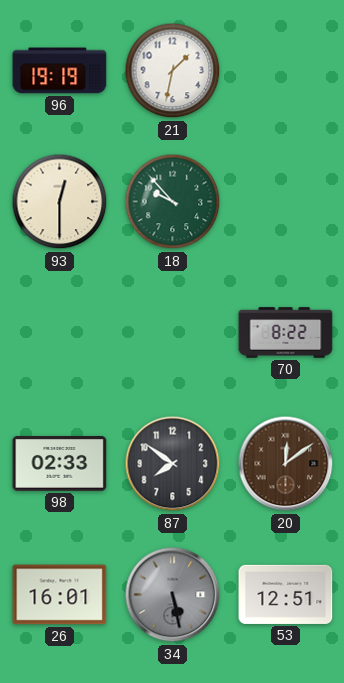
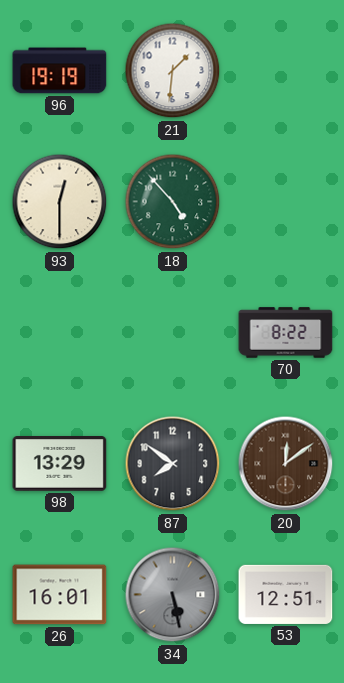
21: 1:32 -> 1:31 (173, 71)
18: 9:53 -> 4:53 (173, 202)
98: 02:33 -> 13:29 (60, 464)
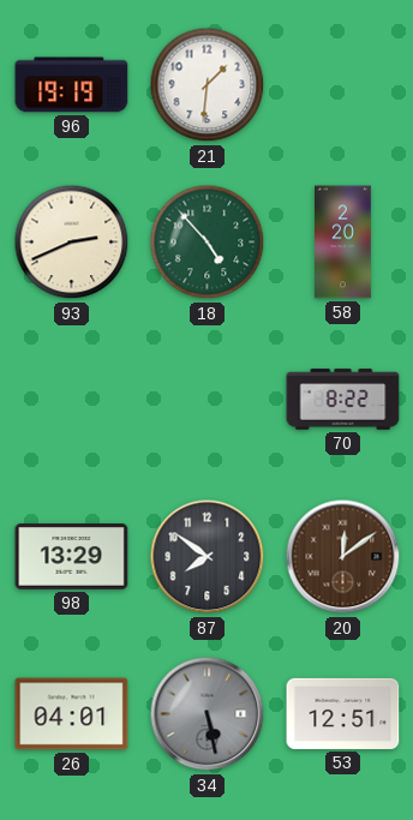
93: 12:30 -> 2:41 (72, 243)
58: none -> 2:20 (343, 243)
26: 16:01 -> 04:01 (72, 714)
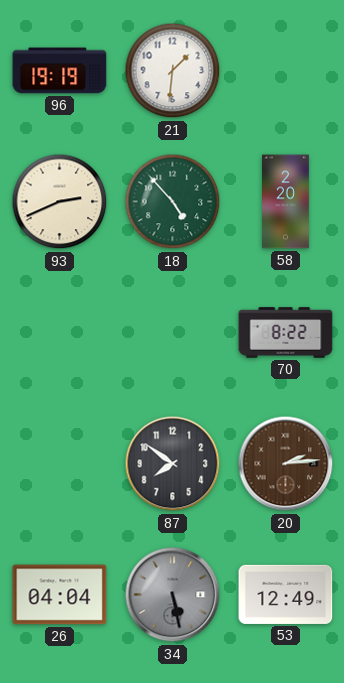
98: 13:29 -> none (72, 557)
20: 12:09 -> 2:14 (286, 464)
26: 04:01 -> 04:04 (60, 595)
53: 12:51 -> 12:49 (286, 594)
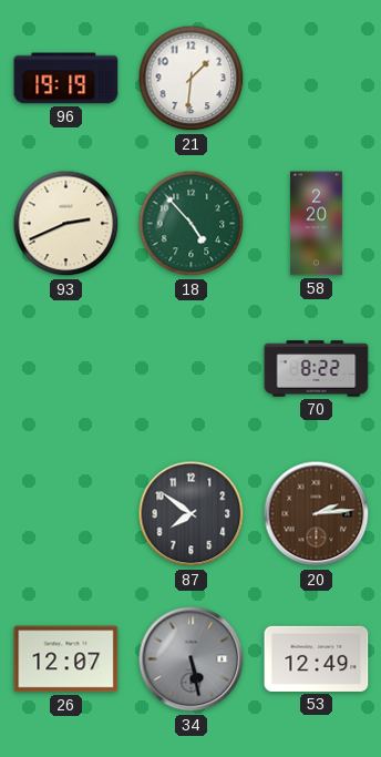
26: 04:04 -> 12:07 (66, 659)
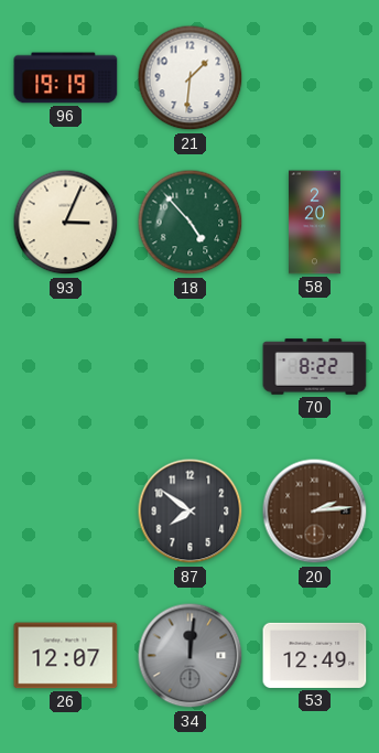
93: 2:41 -> 3:04 (66, 223)
34: 5:28 -> 12:01 (191, 656)
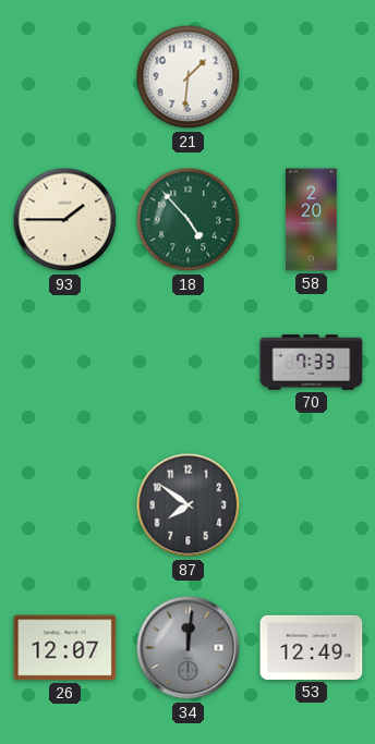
96: 19:19 -> none (66, 78)
93: 3:04 -> 1:45 (65, 220)
70: 8:22 -> 7:33 (312, 363)
20: 2:14 -> none (315, 512)
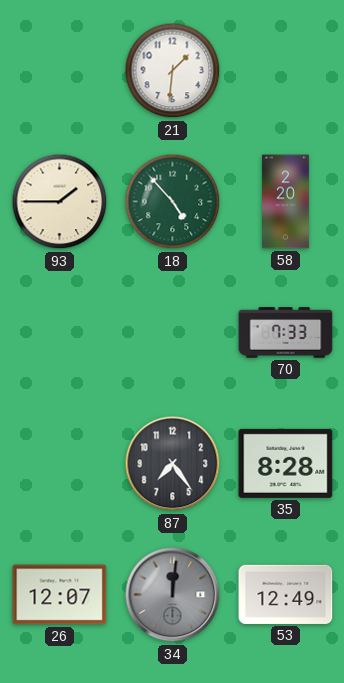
87: 7:51 -> 7:24 (173, 464)
35: none -> 8:28 (286, 463)
